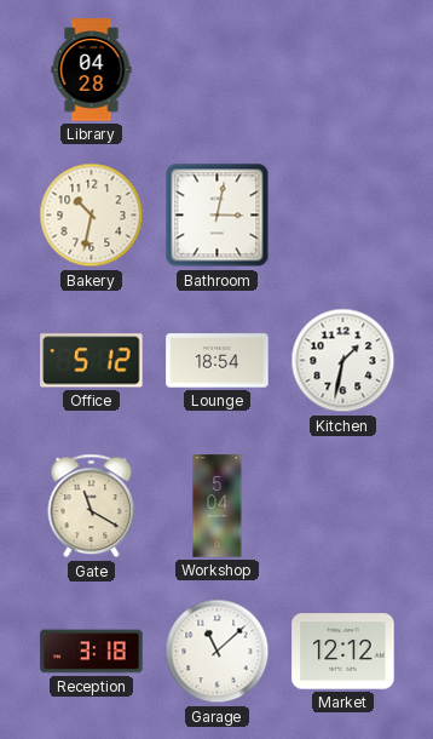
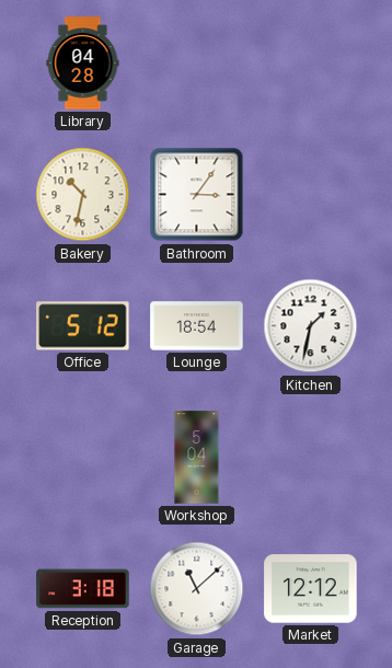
Bathroom: 3:02 -> 3:06 (197, 195)
Gate: 11:20 -> none (92, 506)
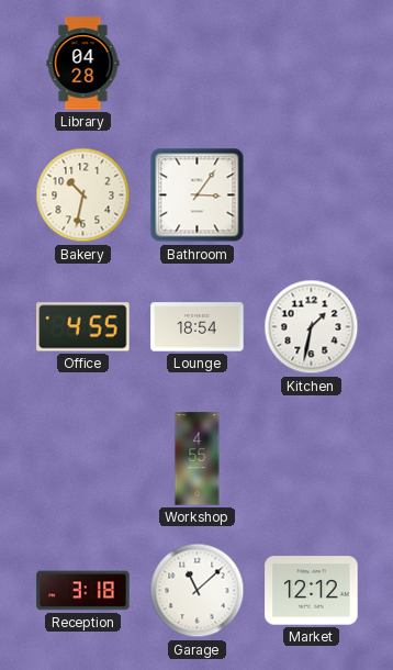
Office: 5:12 -> 4:55 (83, 327)
Workshop: 5:04 -> 4:55 (198, 459)
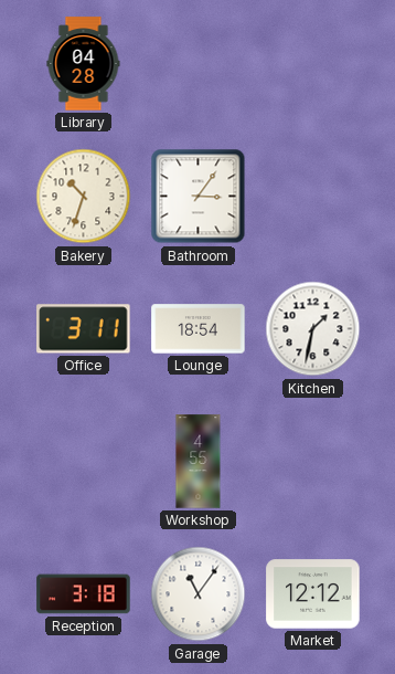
Bakery: 10:32 -> 10:33 (84, 197)
Office: 4:55 -> 3:11 (84, 329)
Garage: 11:08 -> 11:06 (199, 594)
